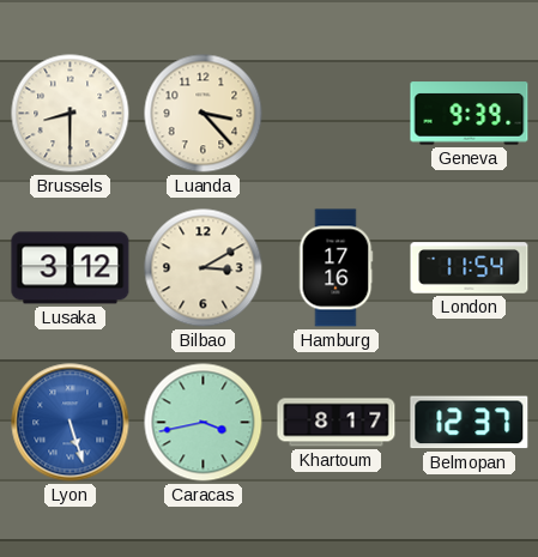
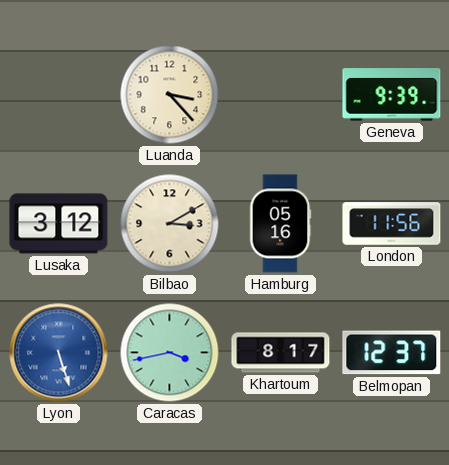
Brussels: 8:30 -> none (71, 114)
Hamburg: 17:16 -> 05:16 (280, 224)
London: 11:54 -> 11:56 (392, 224)
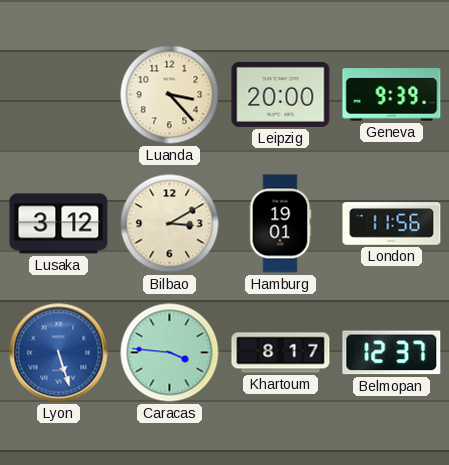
Leipzig: none -> 20:00 (281, 94)
Hamburg: 05:16 -> 19:01 (280, 224)
Caracas: 3:43 -> 3:46 (170, 353)
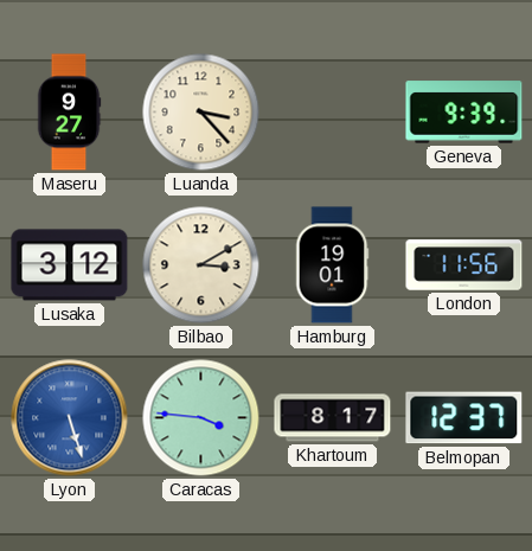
Maseru: none -> 9:27 (69, 113)
Leipzig: 20:00 -> none (281, 94)
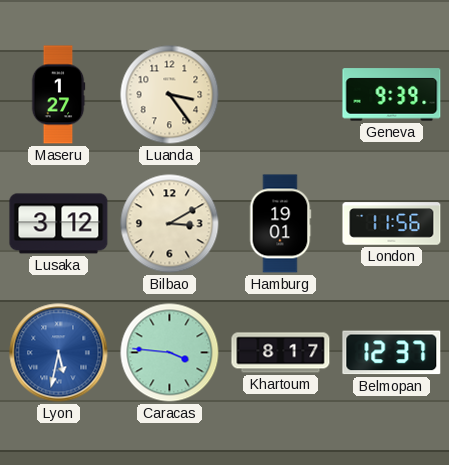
Maseru: 9:27 -> 1:27 (58, 95)
Luanda: 3:23 -> 3:24 (170, 95)
Lyon: 5:27 -> 5:32 (59, 353)
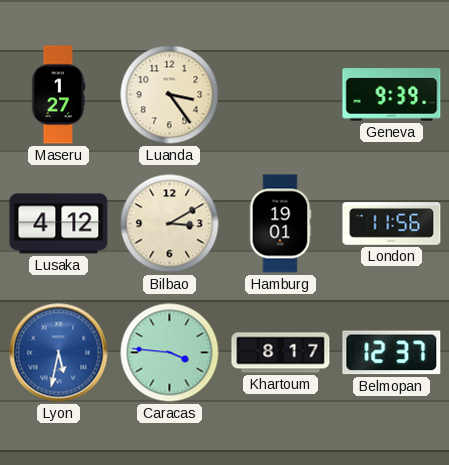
Lusaka: 3:12 -> 4:12 (59, 224)
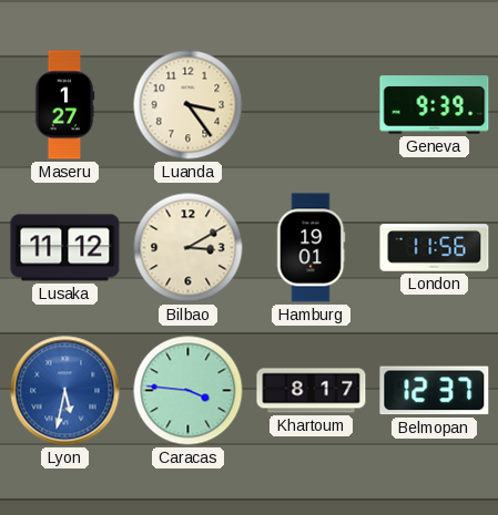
Lusaka: 4:12 -> 11:12 (65, 248)
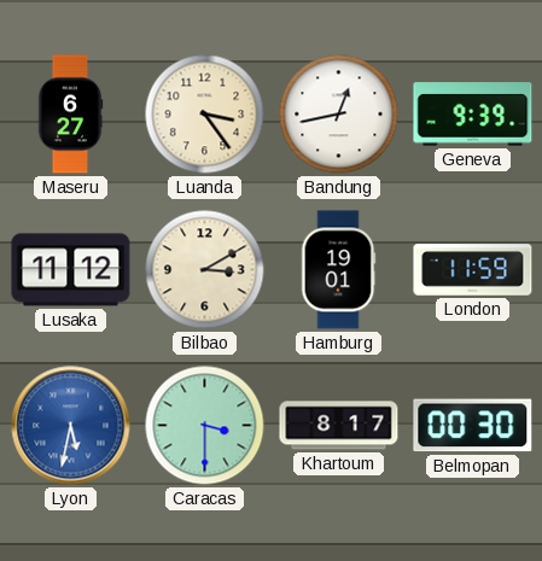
Maseru: 1:27 -> 6:27 (70, 115)
Bandung: none -> 12:43 (339, 115)
London: 11:56 -> 11:59 (473, 270)
Caracas: 3:46 -> 3:30 (205, 426)
Belmopan: 12:37 -> 00:30 (473, 426)
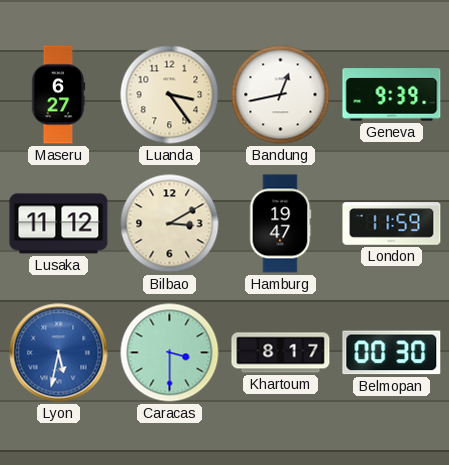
Hamburg: 19:01 -> 19:47 (280, 224)
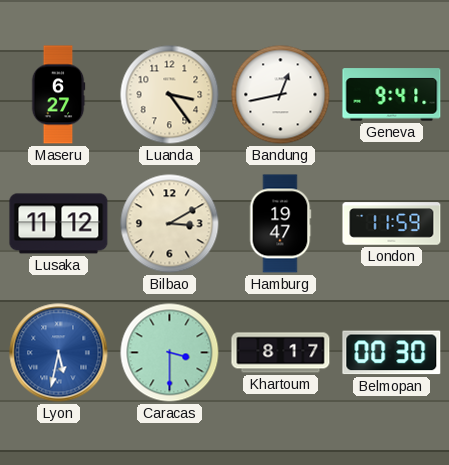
Geneva: 9:39 -> 9:41 (392, 95)
